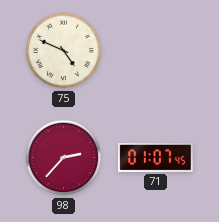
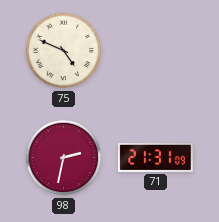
98: 2:37 -> 2:32 (64, 158)
71: 01:07 -> 21:31 (156, 157)
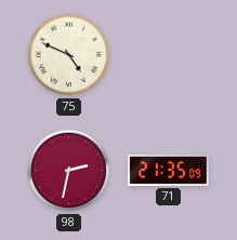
71: 21:31 -> 21:35 (169, 170)
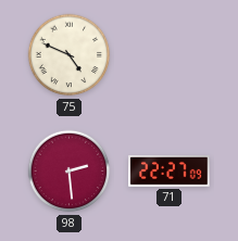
98: 2:32 -> 2:29 (70, 172)
71: 21:35 -> 22:27 (170, 170)
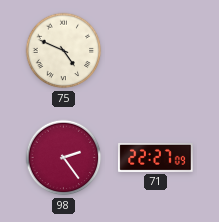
98: 2:29 -> 2:24 (64, 158)
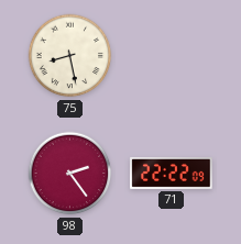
75: 4:49 -> 8:28 (70, 56)
71: 22:27 -> 22:22 (172, 173)
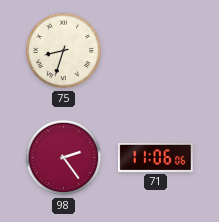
75: 8:28 -> 8:33 (64, 51)
71: 22:22 -> 11:06 (156, 157)
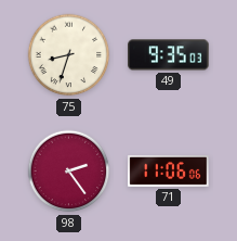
49: none -> 9:35 (169, 55)
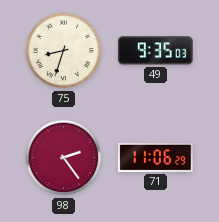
71: 11:06:06 -> 11:06:29 (156, 157)
